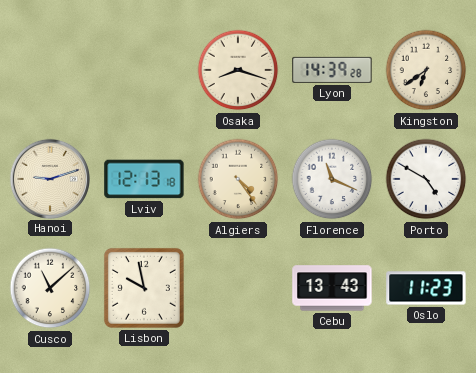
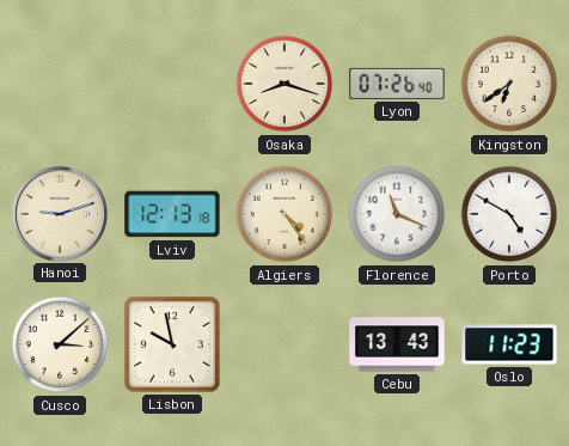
Lyon: 14:39 -> 07:26 (397, 84)
Cusco: 11:08 -> 3:08 (60, 344)
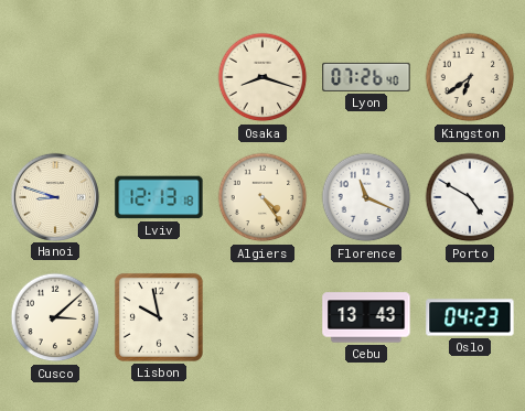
Hanoi: 9:12 -> 8:48 (54, 196)
Oslo: 11:23 -> 04:23 (470, 317)
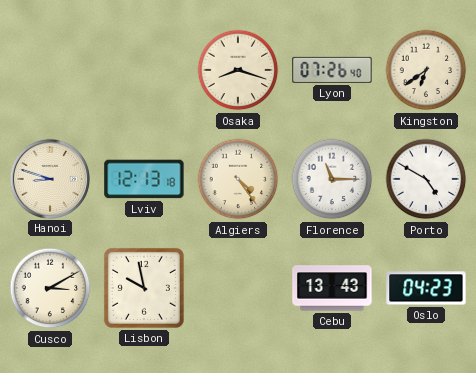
Florence: 11:19 -> 11:15 (332, 179)
Cusco: 3:08 -> 3:10 (50, 288)
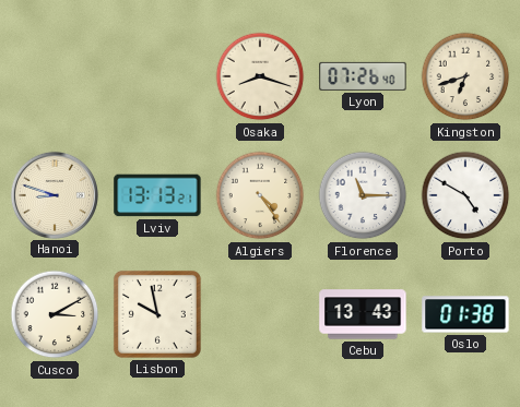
Kingston: 6:39 -> 6:42 (465, 76)
Lviv: 12:13 -> 13:13 (157, 195)
Oslo: 04:23 -> 01:38 (465, 314)
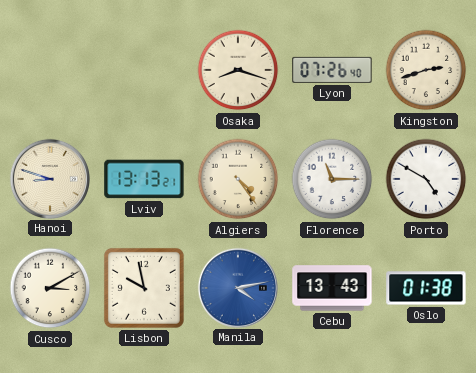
Kingston: 6:42 -> 2:42 (426, 70)
Manila: none -> 4:13 (237, 287)
